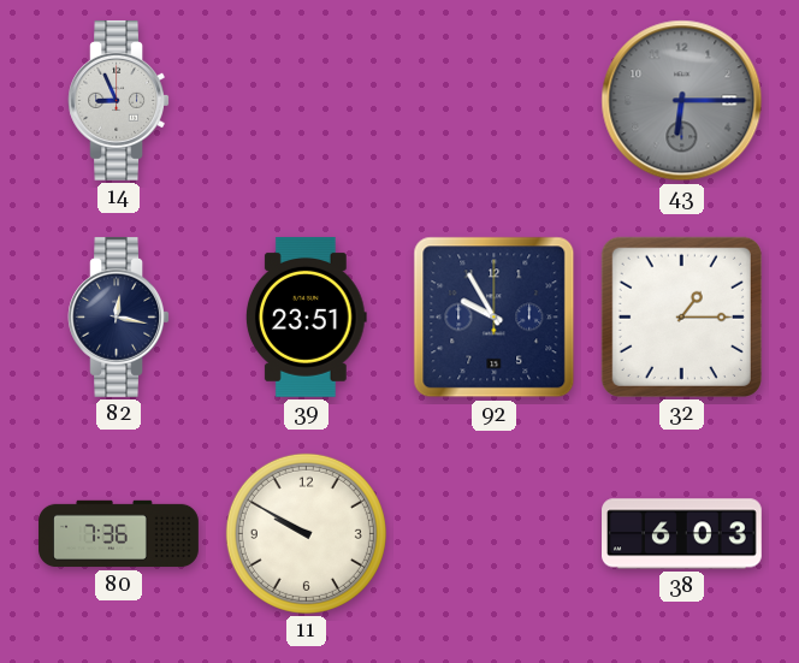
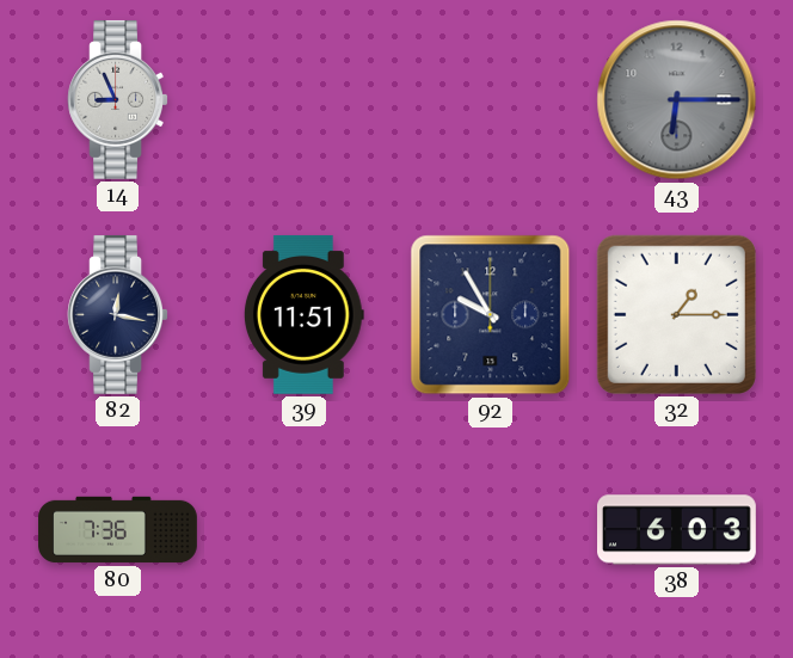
39: 23:51 -> 11:51 (303, 314)
11: 9:50 -> none (306, 533)
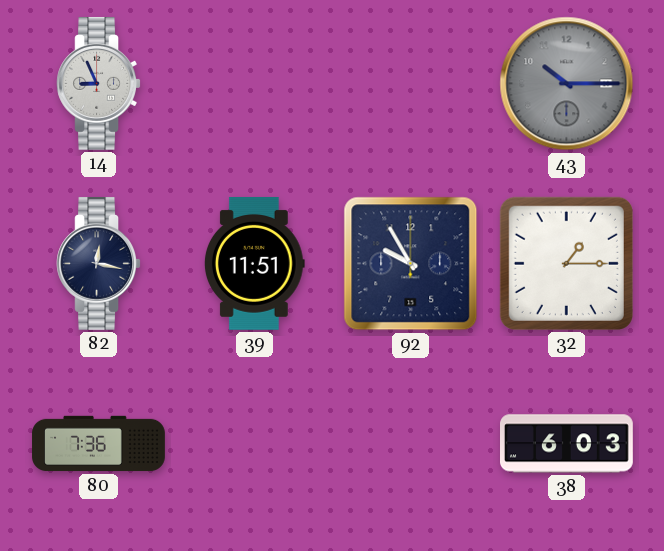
43: 6:15 -> 10:15 (567, 84)
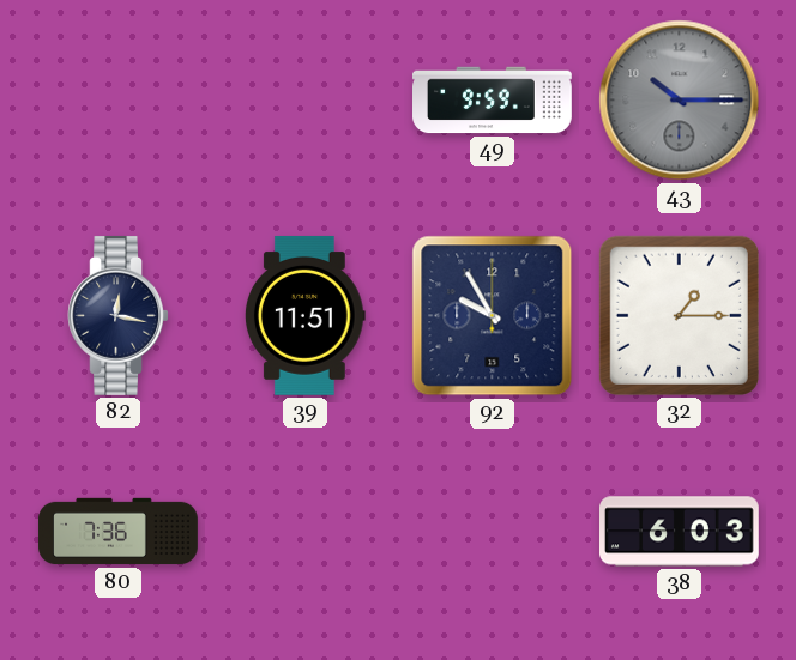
14: 8:56 -> none (98, 83)
49: none -> 9:59 (493, 101)
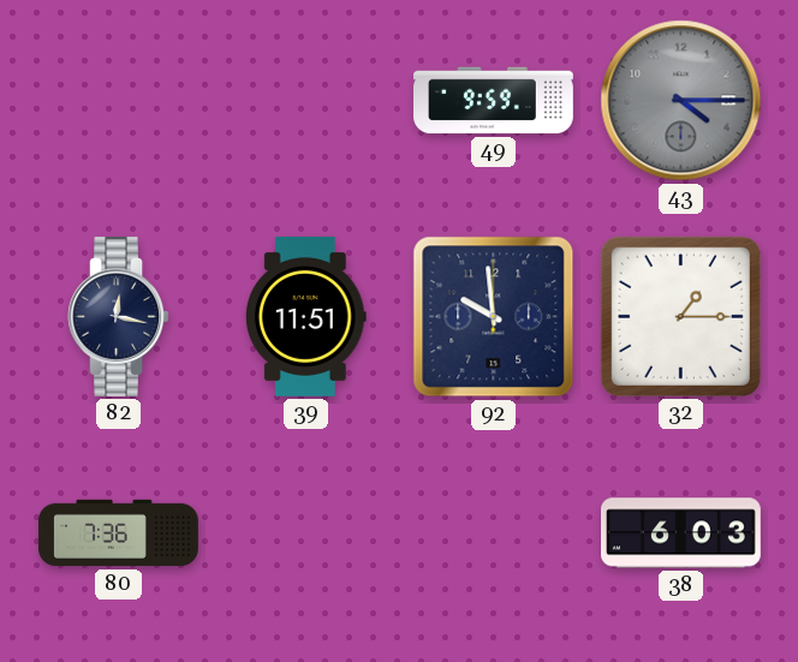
43: 10:15 -> 4:15 (681, 101)
92: 9:55 -> 9:59 (494, 317)
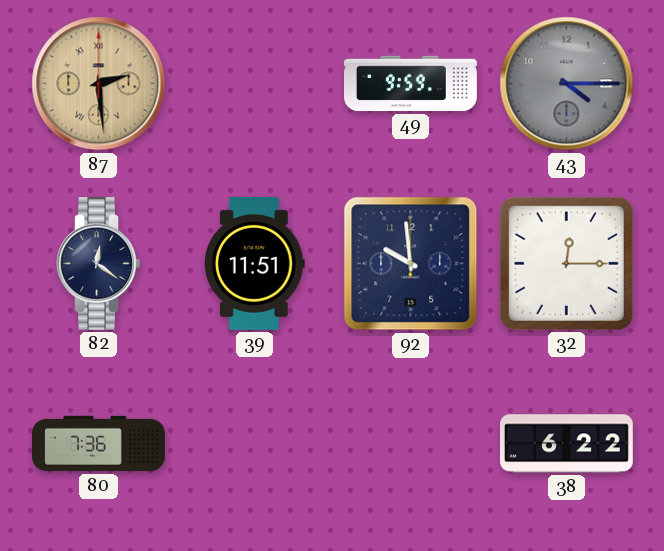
87: none -> 2:29 (99, 84)
82: 12:17 -> 12:21 (98, 263)
32: 1:15 -> 12:15 (566, 263)
38: 6:03 -> 6:22 (567, 444)
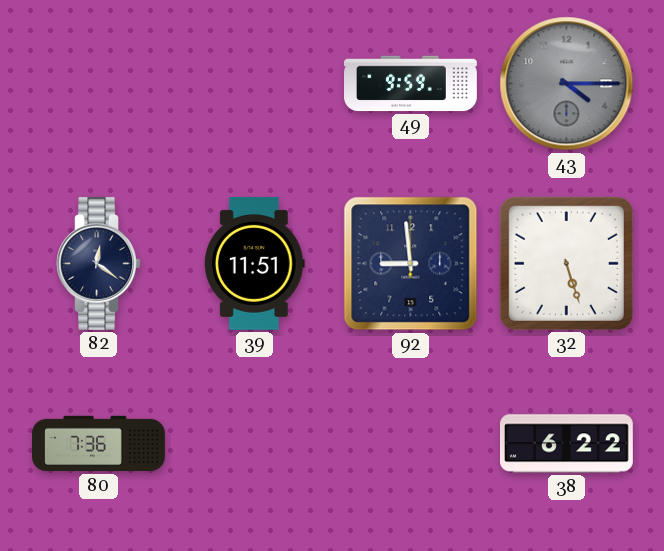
87: 2:29 -> none (99, 84)
92: 9:59 -> 8:59 (411, 264)
32: 12:15 -> 5:27 (566, 263)
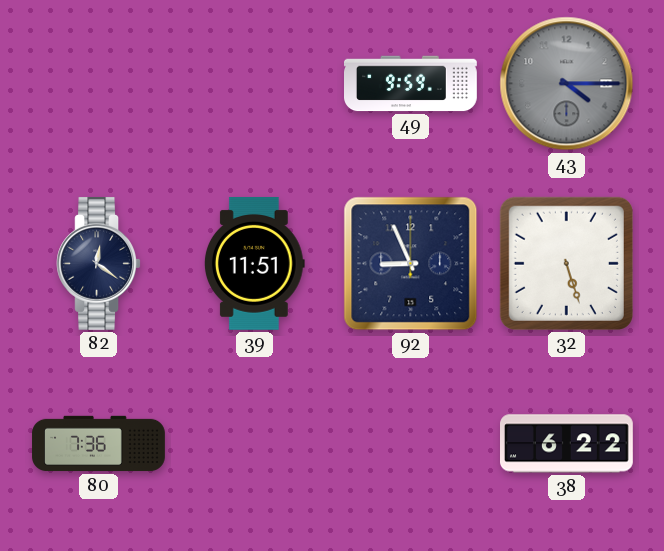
92: 8:59 -> 8:56 (411, 264)
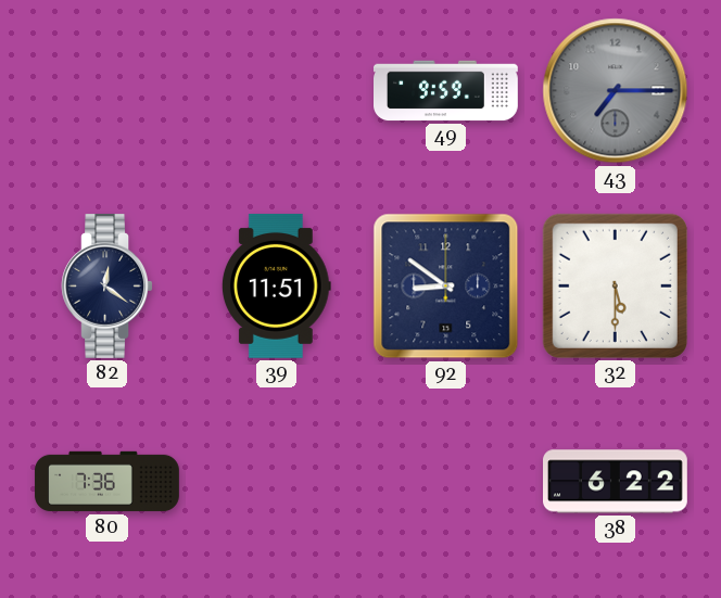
43: 4:15 -> 7:15 (616, 91)
92: 8:56 -> 8:51 (446, 287)
32: 5:27 -> 5:30 (615, 285)
